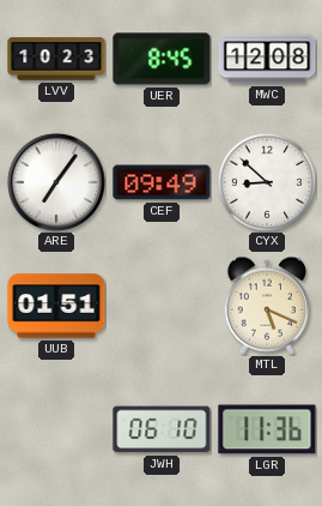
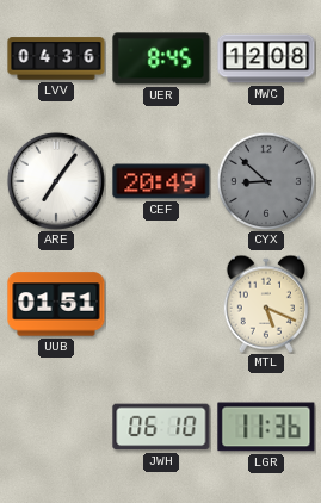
LVV: 10:23 -> 04:36 (56, 58)
CEF: 09:49 -> 20:49 (161, 181)
CYX dial: white -> grey (265, 180)
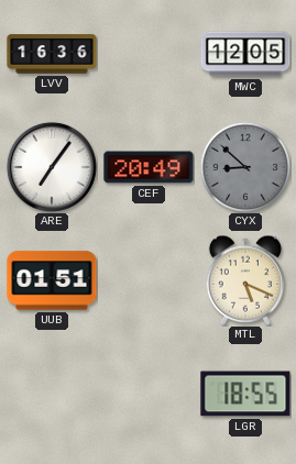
LVV: 04:36 -> 16:36 (52, 54)
UER: 8:45 -> none (161, 58)
MWC: 12:08 -> 12:05 (245, 54)
JWH: 06:10 -> none (161, 427)
LGR: 11:36 -> 18:55 (245, 394)
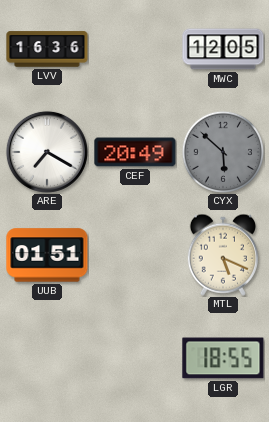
ARE: 7:06 -> 7:20 (47, 152)
CYX: 8:52 -> 5:52 (222, 151)
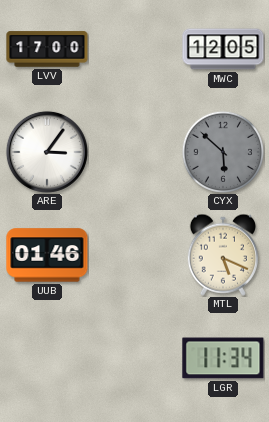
LVV: 16:36 -> 17:00 (47, 49)
ARE: 7:20 -> 3:06 (47, 152)
CEF: 20:49 -> none (135, 152)
UUB: 01:51 -> 01:46 (47, 255)
LGR: 18:55 -> 11:34 (223, 358)
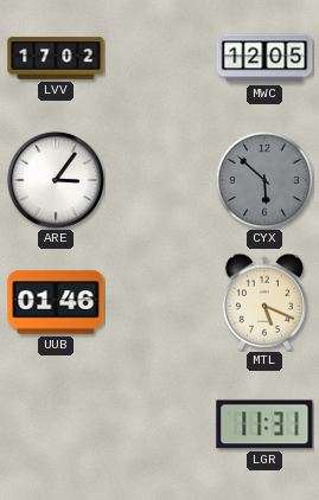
LVV: 17:00 -> 17:02 (56, 58)
LGR: 11:34 -> 11:31 (264, 424)
